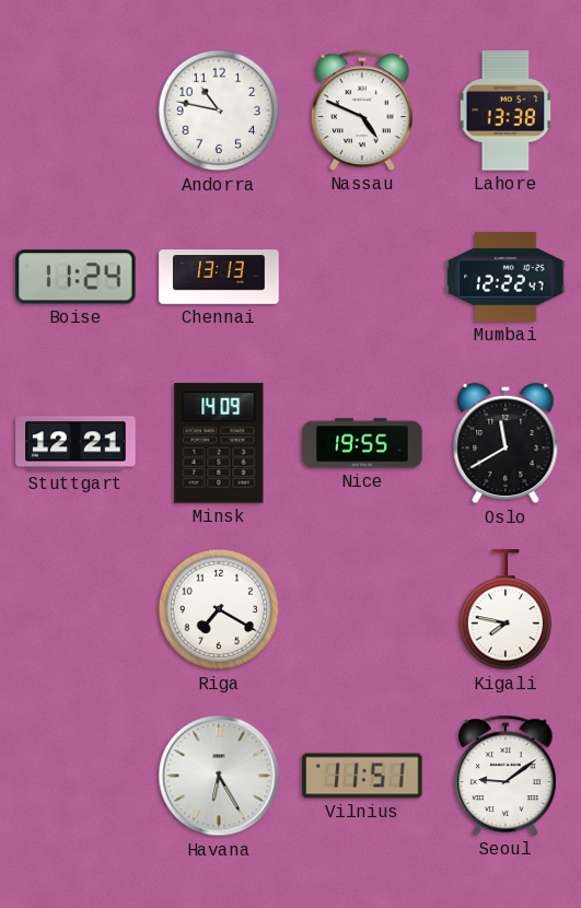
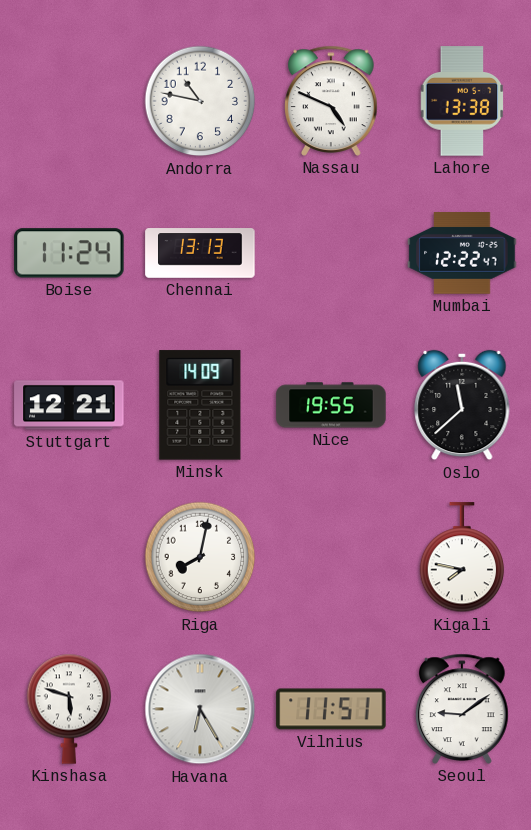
Oslo: 11:40 -> 11:38 (462, 405)
Riga: 7:20 -> 8:02 (200, 557)
Kinshasa: none -> 5:48 (69, 709)
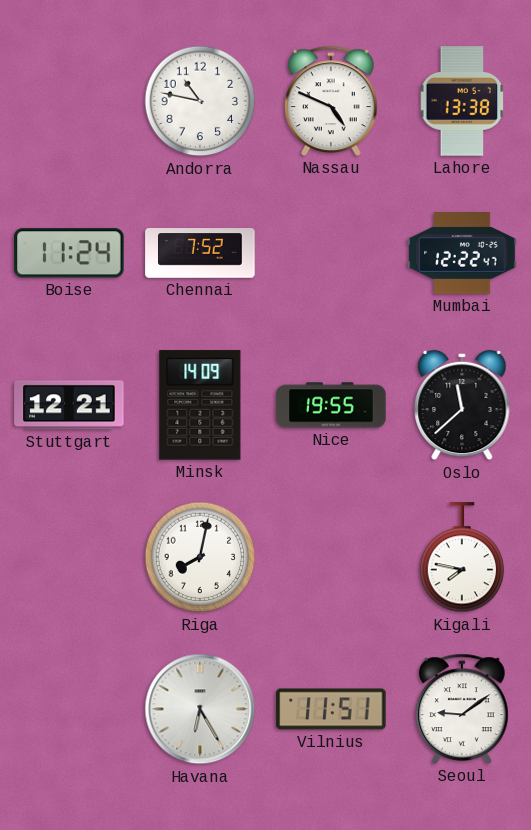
Chennai: 13:13 -> 7:52 (200, 253)
Kinshasa: 5:48 -> none (69, 709)
